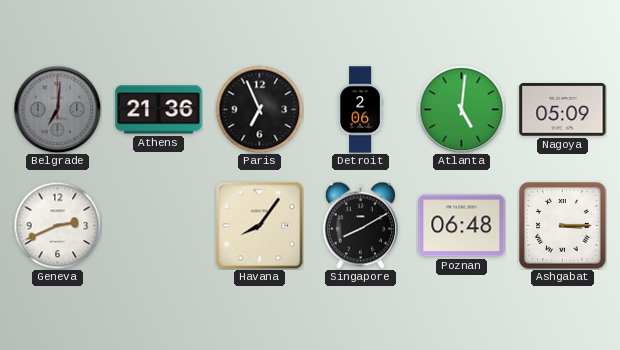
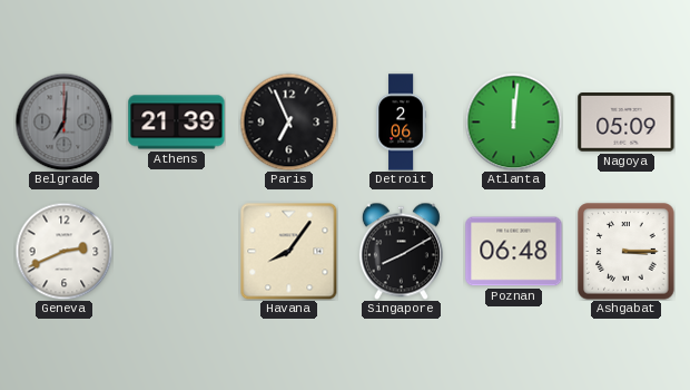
Athens: 21:36 -> 21:39 (177, 123)
Atlanta: 5:01 -> 12:01 (513, 121)
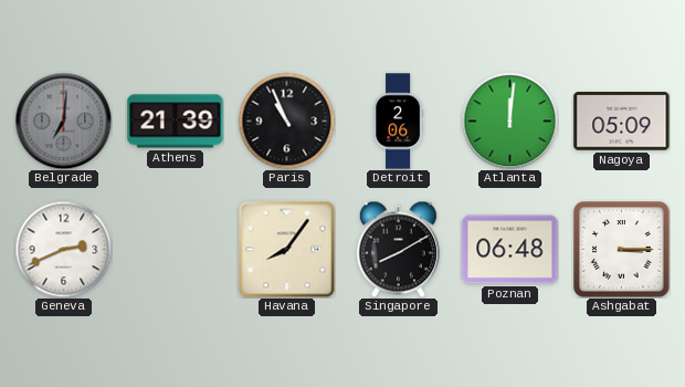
Paris: 6:56 -> 10:56 (286, 121)
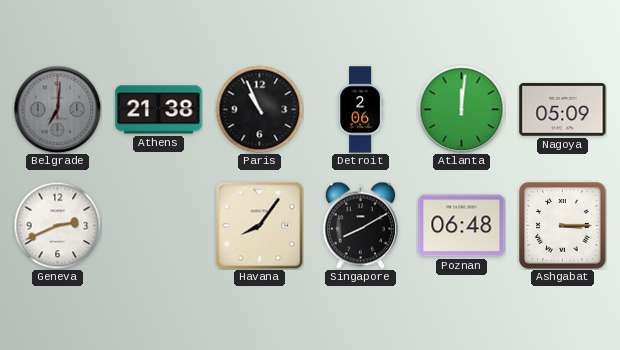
Athens: 21:39 -> 21:38 (159, 110)
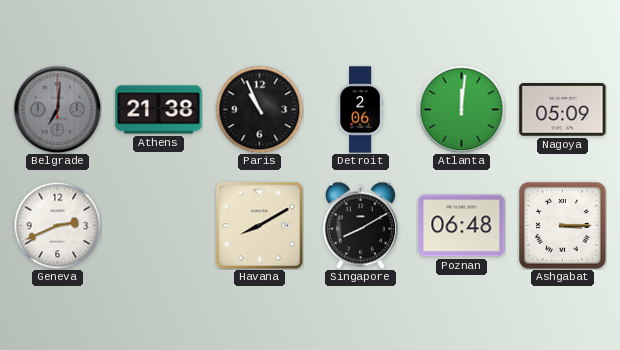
Havana: 8:06 -> 8:10 (259, 225)
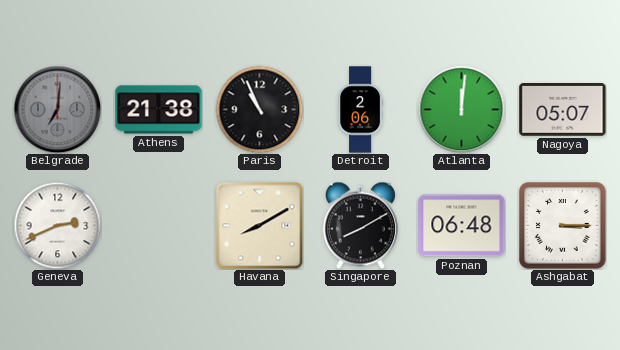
Nagoya: 05:09 -> 05:07 (563, 110)
